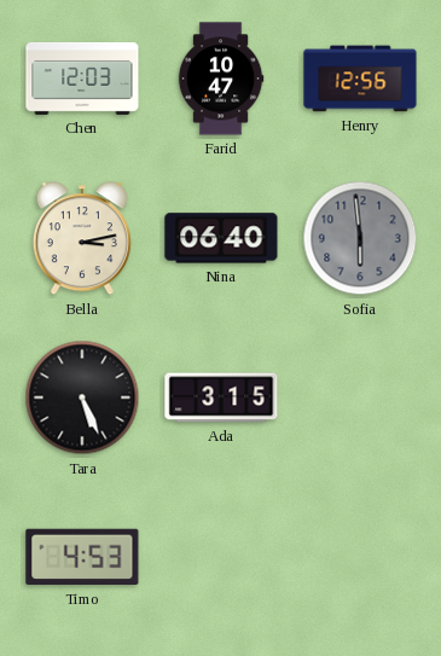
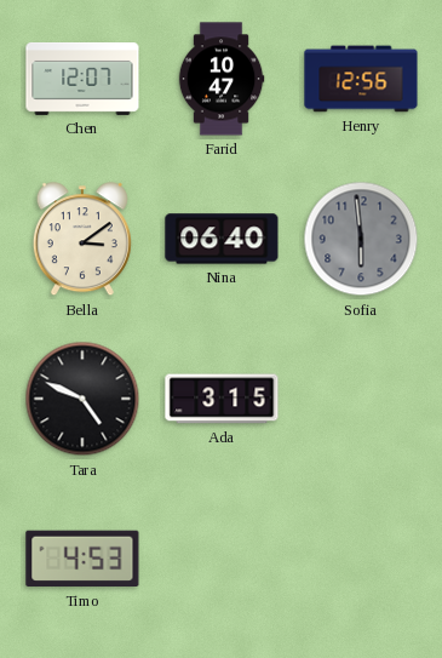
Chen: 12:03 -> 12:07 (82, 79)
Bella: 3:13 -> 3:09 (82, 240)
Tara: 5:26 -> 4:49 (82, 399)
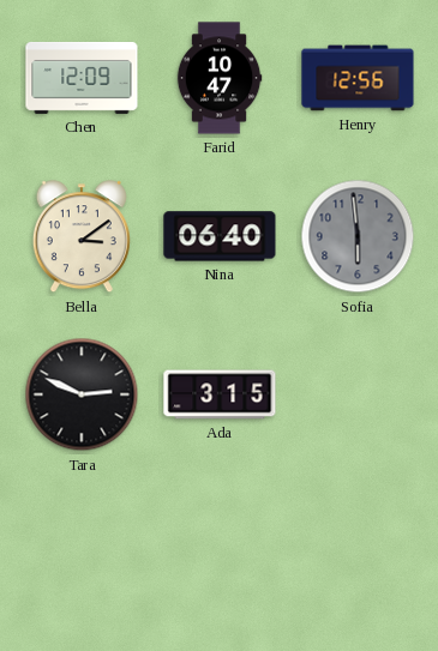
Chen: 12:07 -> 12:09 (82, 78)
Tara: 4:49 -> 2:49 (82, 394)
Timo: 4:53 -> none (82, 559)
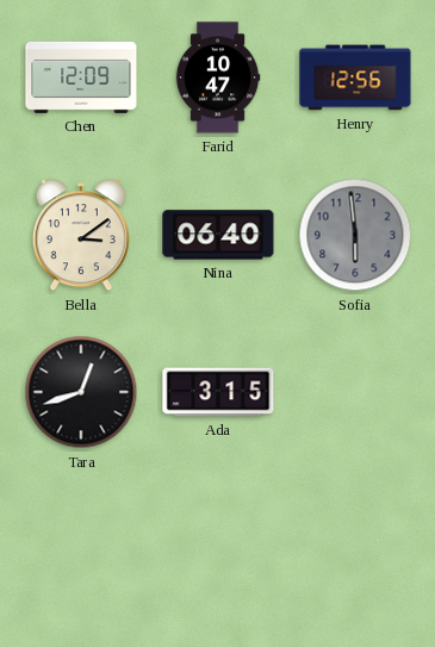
Tara: 2:49 -> 12:42 (81, 392)
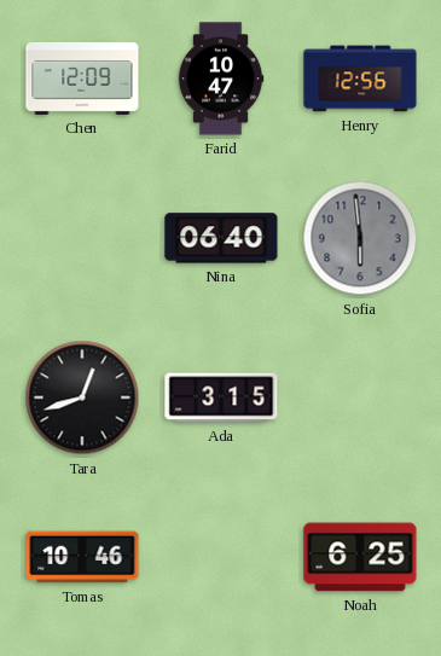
Bella: 3:09 -> none (81, 236)
Tomas: none -> 10:46 (82, 557)
Noah: none -> 6:25 (360, 557)
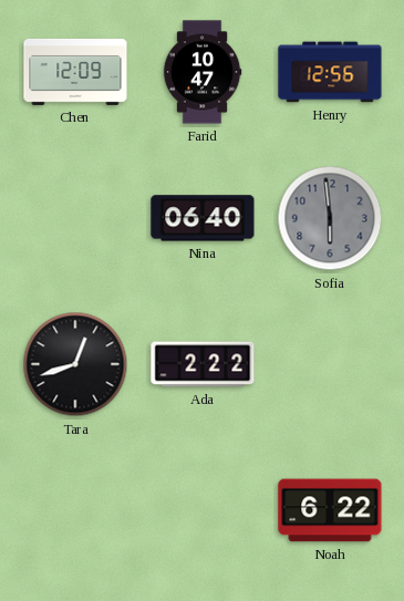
Ada: 3:15 -> 2:22 (203, 364)
Tomas: 10:46 -> none (82, 557)
Noah: 6:25 -> 6:22 (330, 510)
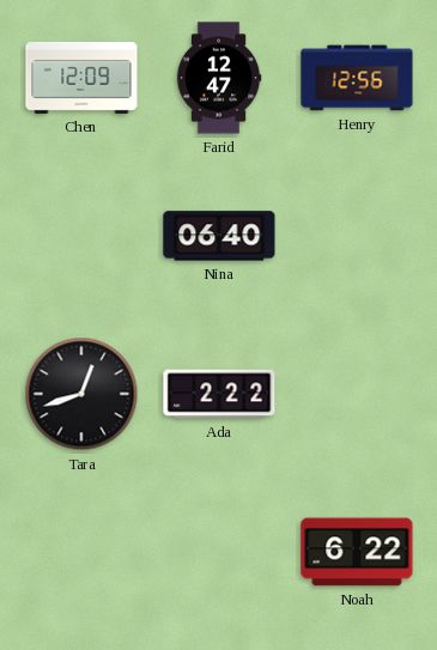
Farid: 10:47 -> 12:47 (219, 78)
Sofia: 5:59 -> none (330, 218)
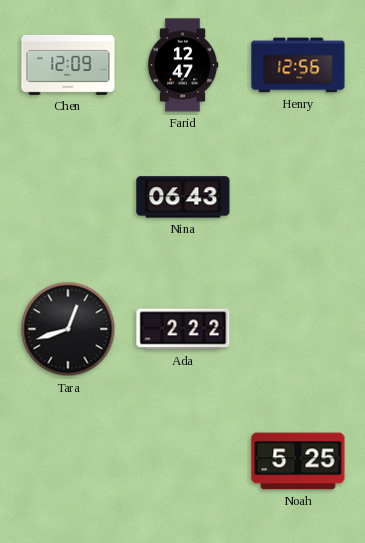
Nina: 06:40 -> 06:43 (183, 197)
Noah: 6:22 -> 5:25 (298, 461)
